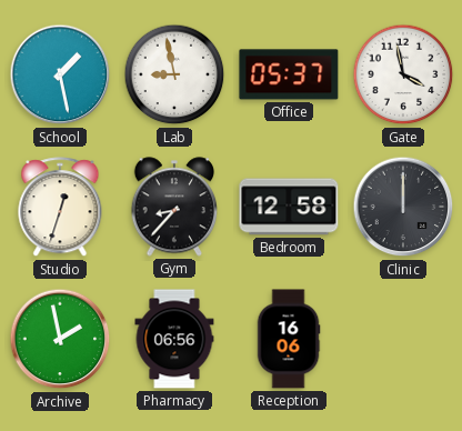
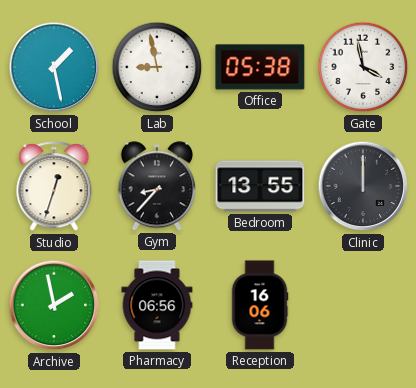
Office: 05:37 -> 05:38 (260, 67)
Bedroom: 12:58 -> 13:55 (260, 186)
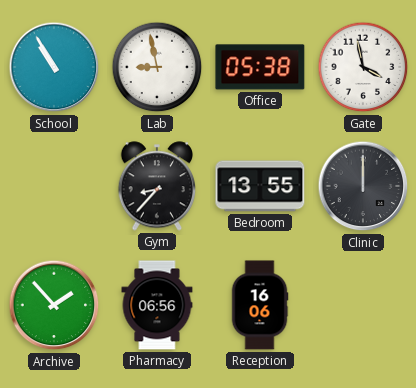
School: 1:28 -> 10:55 (54, 67)
Studio: 12:33 -> none (54, 187)
Archive: 1:58 -> 1:53 (54, 305)
